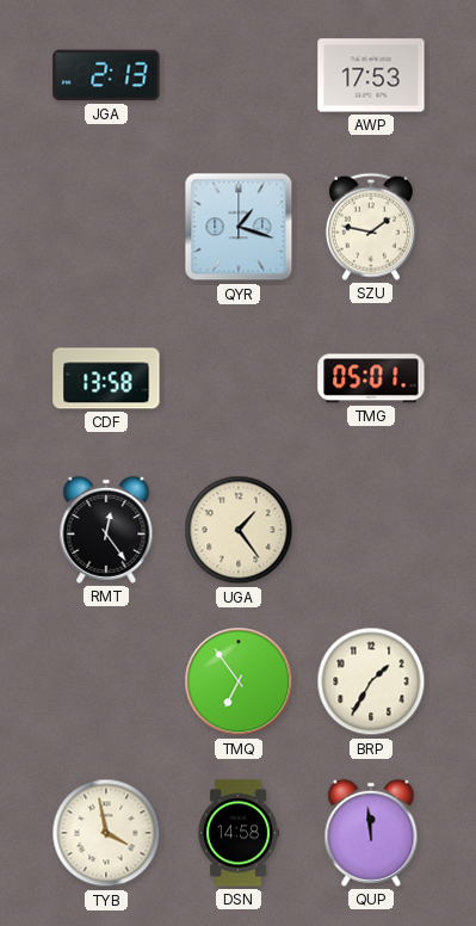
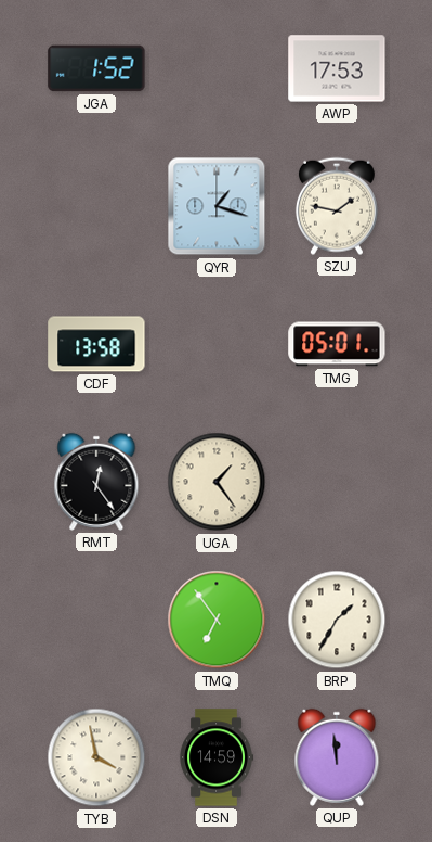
JGA: 2:13 -> 1:52 (96, 68)
DSN: 14:58 -> 14:59 (217, 757)
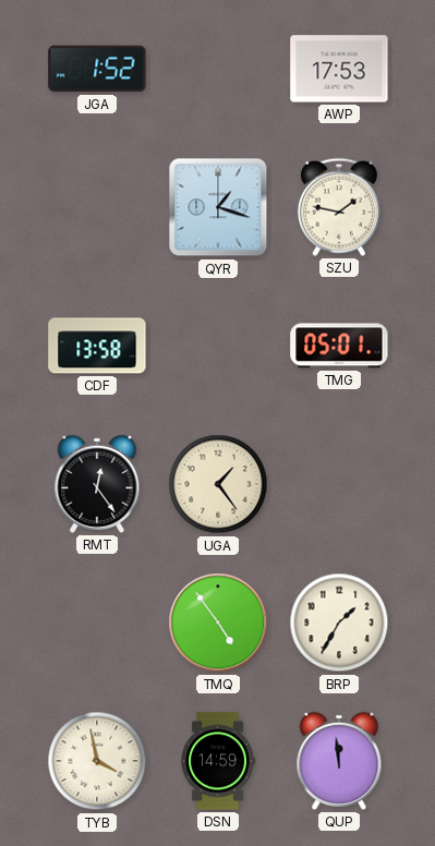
TMQ: 6:54 -> 4:54 (218, 623)
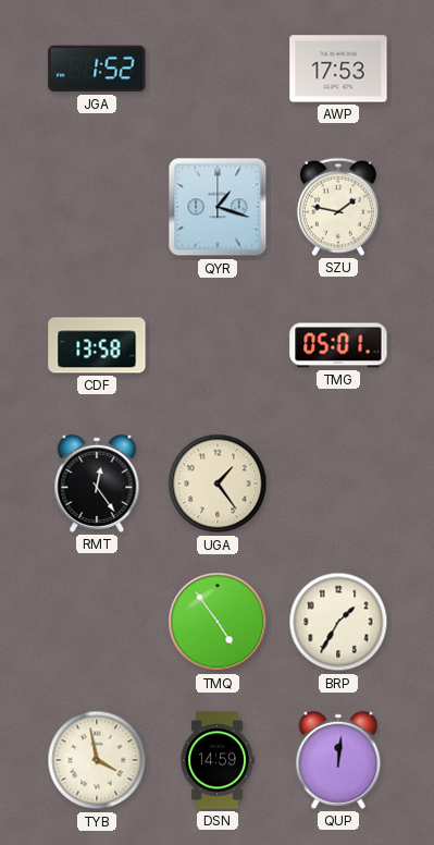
QUP: 11:59 -> 12:01 (338, 760)
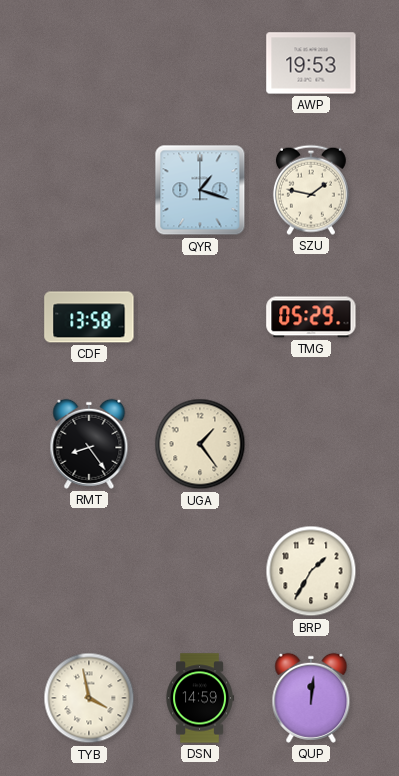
JGA: 1:52 -> none (97, 69)
AWP: 17:53 -> 19:53 (311, 63)
TMG: 05:01 -> 05:29 (311, 317)
RMT: 12:24 -> 8:24 (89, 444)
TMQ: 4:54 -> none (218, 622)
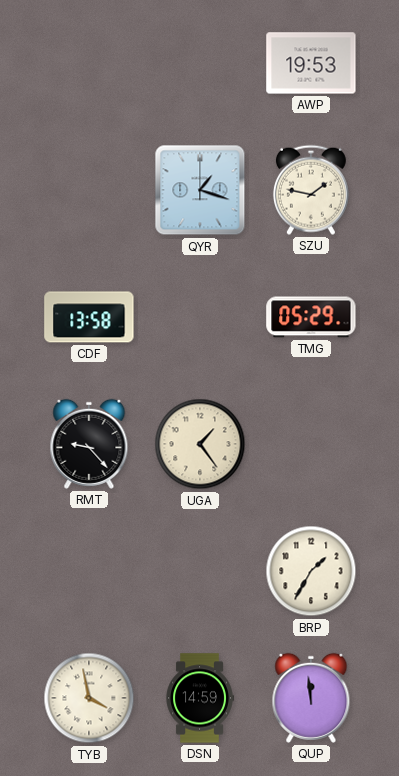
RMT: 8:24 -> 9:23 (89, 444)
QUP: 12:01 -> 11:59 (311, 698)
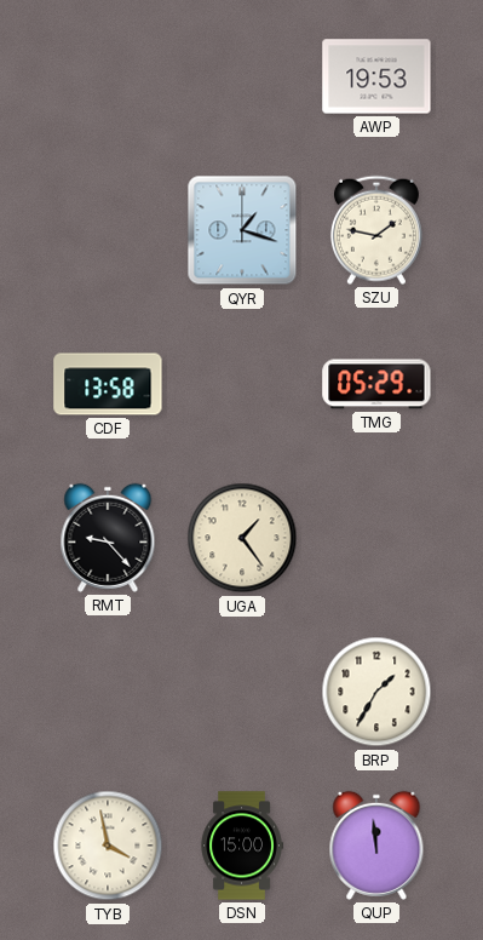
DSN: 14:59 -> 15:00 (242, 846)
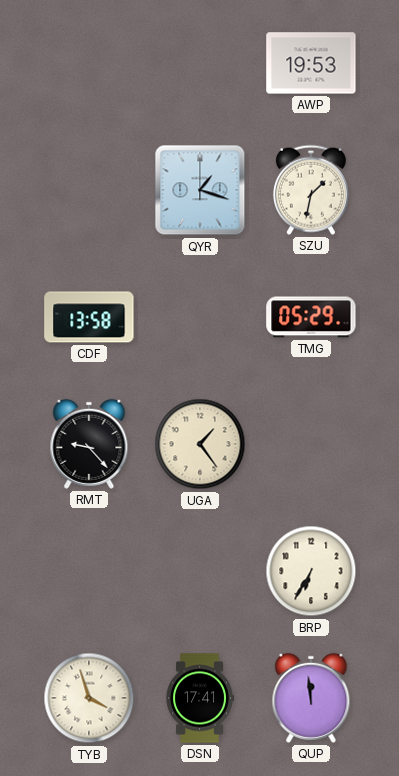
SZU: 1:47 -> 1:32 (311, 190)
BRP: 1:35 -> 6:35 (311, 571)
TYB: 3:58 -> 3:57 (89, 698)
DSN: 15:00 -> 17:41 (200, 698)
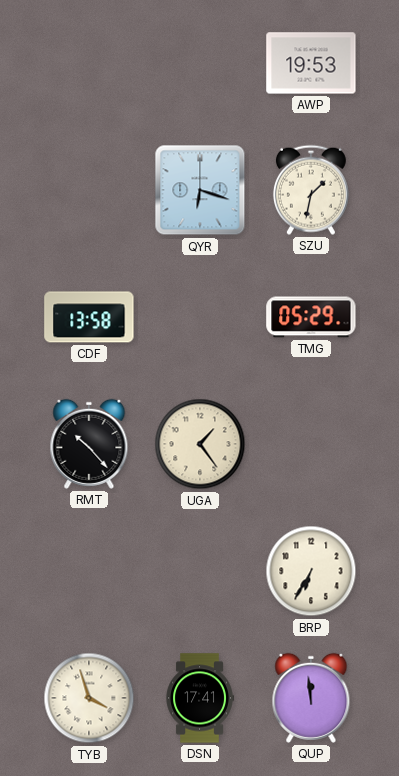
QYR: 1:18 -> 6:18 (200, 190)
RMT: 9:23 -> 10:23 (89, 444)
